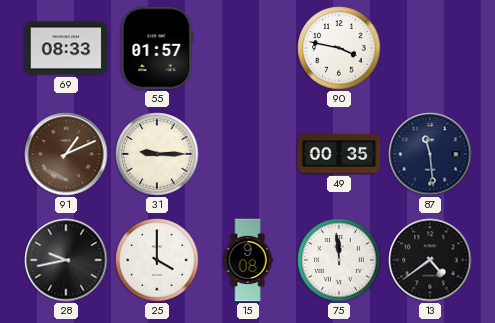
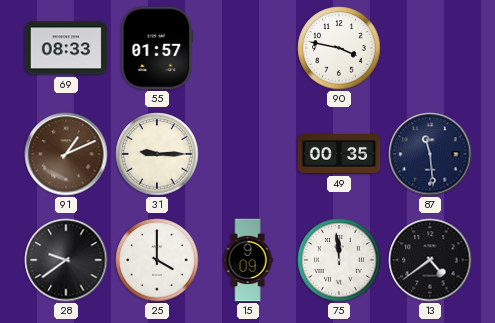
28: 9:43 -> 9:39 (66, 260)
15: 9:08 -> 9:09 (248, 260)
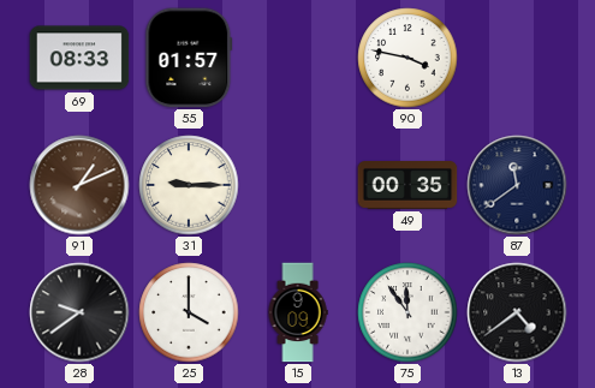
87: 11:29 -> 11:39 (517, 185)
75: 11:59 -> 11:54 (407, 312)
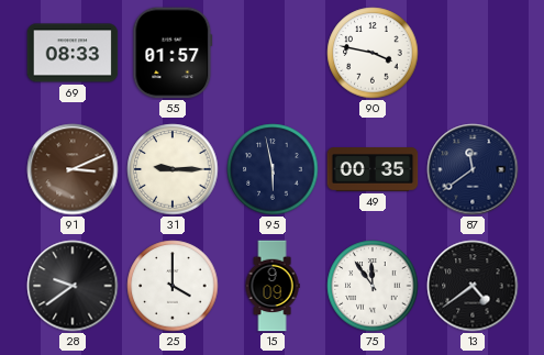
91: 1:11 -> 3:11 (73, 169)
95: none -> 5:58 (273, 169)
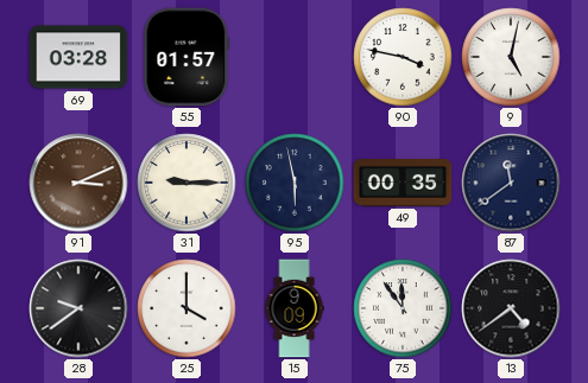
69: 08:33 -> 03:28 (78, 57)
9: none -> 5:02 (511, 57)
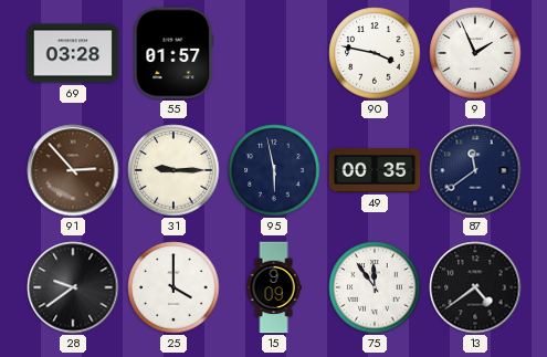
9: 5:02 -> 1:56 (475, 53)
91: 3:11 -> 2:53 (73, 170)
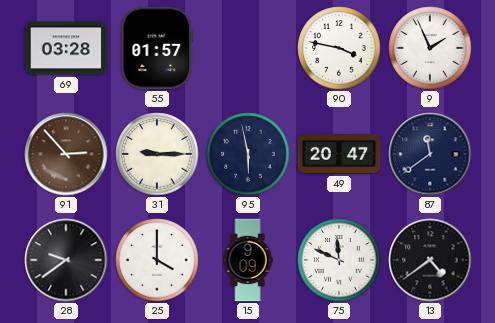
49: 00:35 -> 20:47 (339, 155)
75: 11:54 -> 11:49 (339, 260)
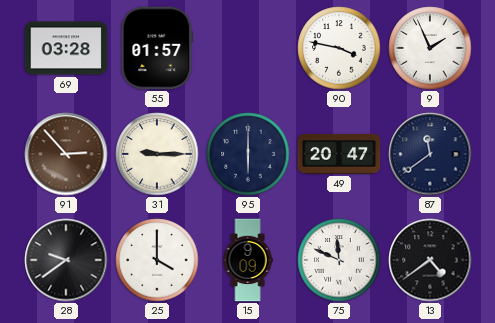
95: 5:58 -> 6:00 (248, 154)
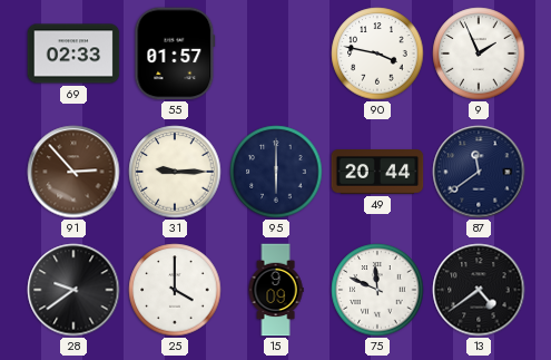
69: 03:28 -> 02:33 (73, 53)
49: 20:47 -> 20:44 (377, 173)
